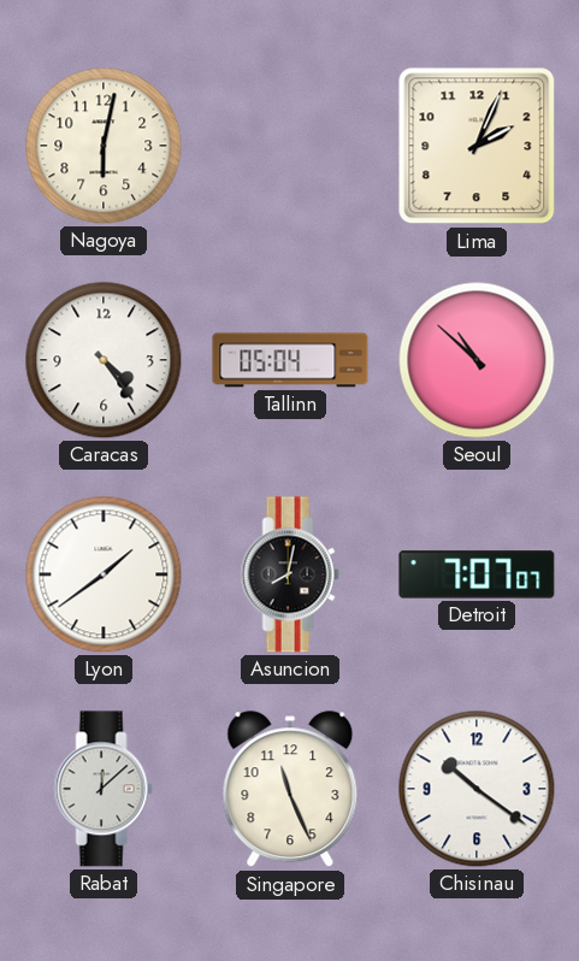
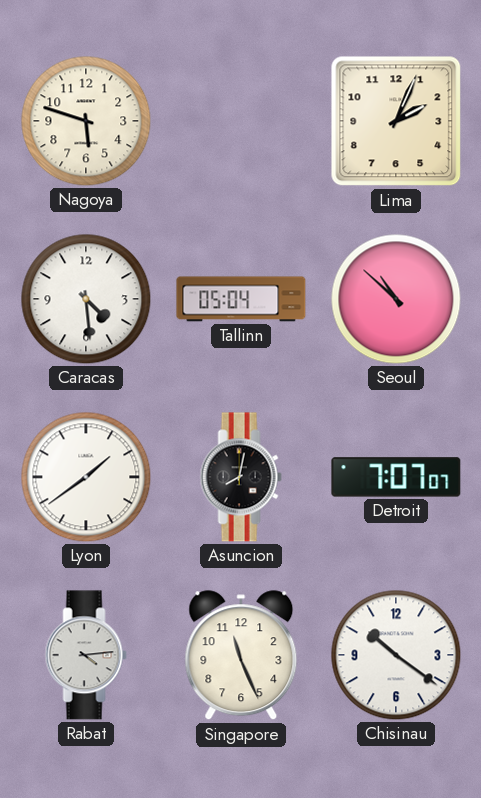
Nagoya: 6:02 -> 5:48 (86, 121)
Caracas: 4:24 -> 4:29 (86, 299)
Rabat: 12:08 -> 4:14 (86, 655)
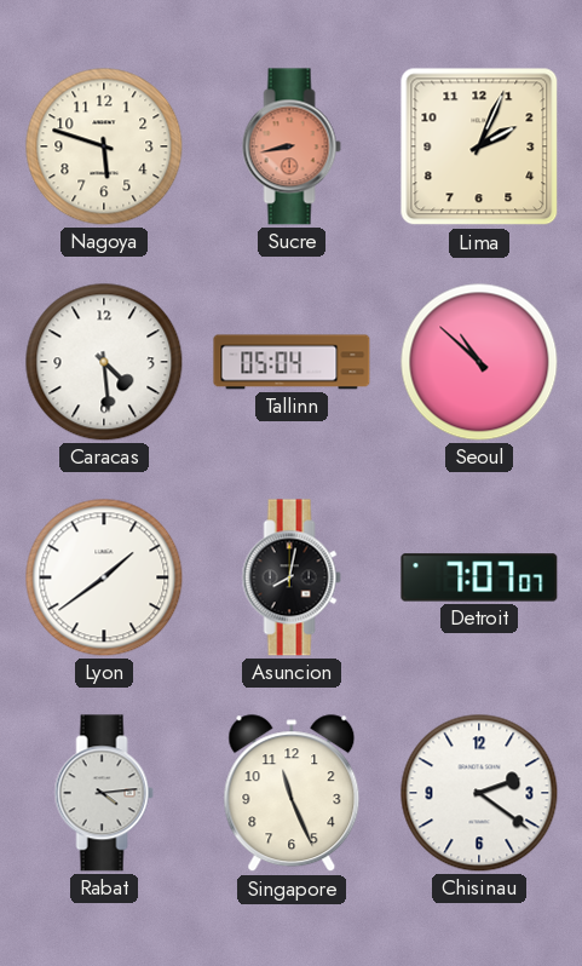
Sucre: none -> 8:43 (292, 146)
Chisinau: 10:21 -> 2:21 (479, 793)
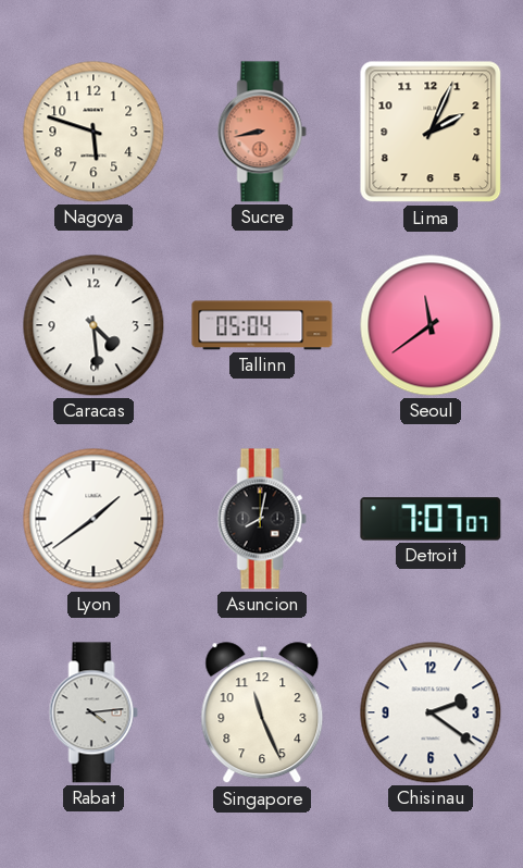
Seoul: 10:52 -> 11:39 (431, 325)
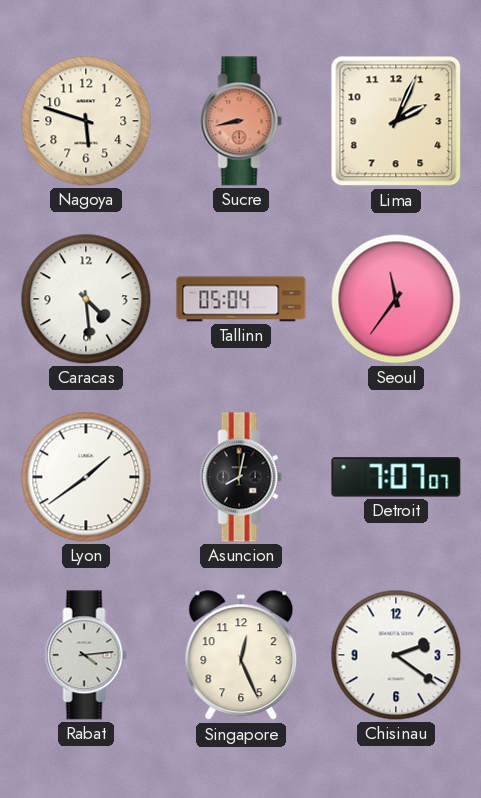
Seoul: 11:39 -> 11:36 (396, 299)
Singapore: 11:26 -> 12:26 (241, 656)
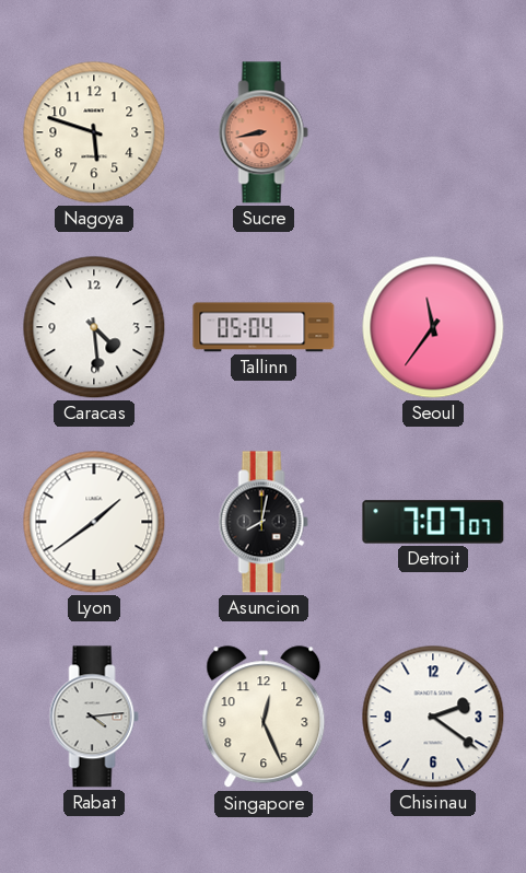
Lima: 2:04 -> none (396, 121)
